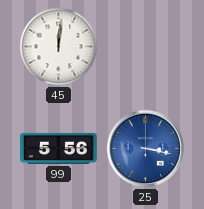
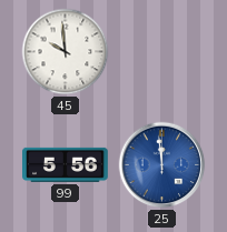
45: 12:01 -> 9:59 (66, 52)
25: 3:17 -> 11:59 (162, 165)
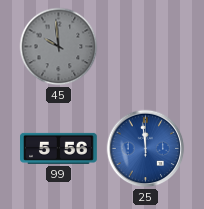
45 dial: white -> grey (59, 47)
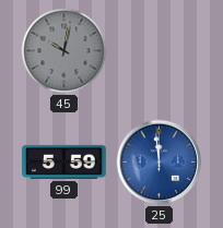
45: 9:59 -> 10:02 (64, 51)
99: 5:56 -> 5:59 (64, 161)
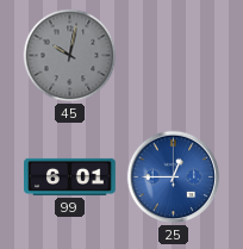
99: 5:59 -> 6:01 (70, 176)
25: 11:59 -> 12:45 (174, 178)
